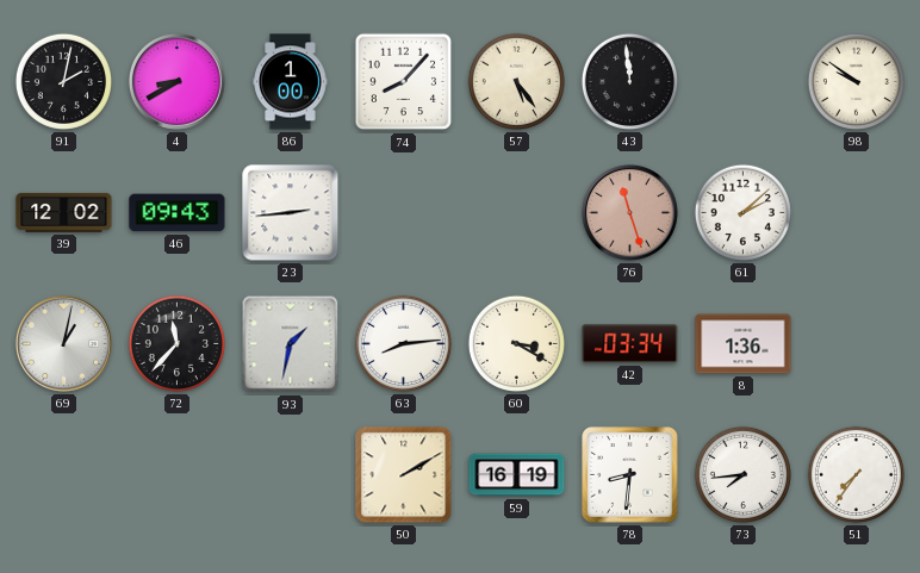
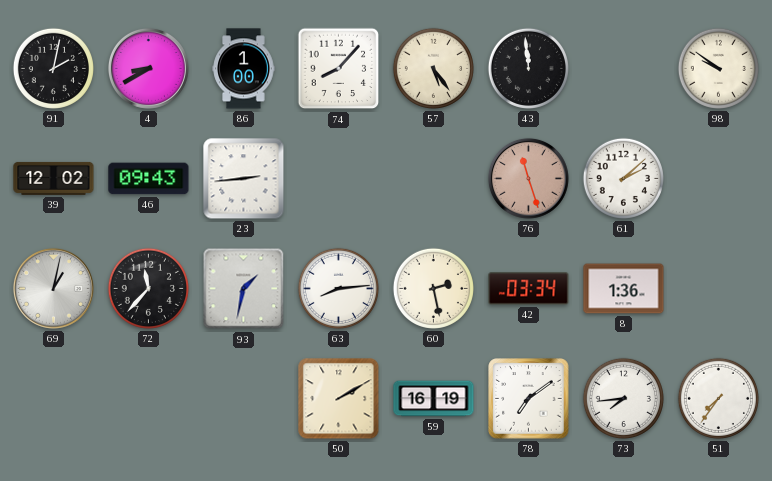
60: 3:20 -> 2:28 (433, 288)
78: 8:31 -> 7:09 (529, 399)
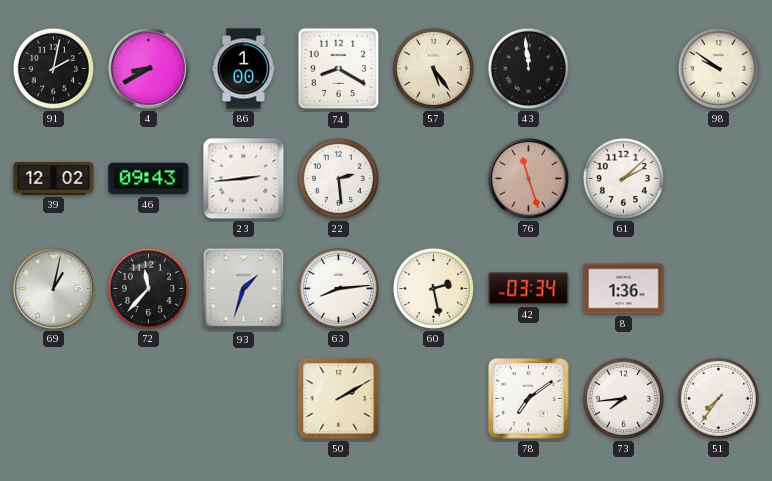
74: 8:07 -> 8:20 (339, 69)
22: none -> 2:29 (338, 178)
93: 1:32 -> 1:33 (244, 289)
59: 16:19 -> none (434, 399)
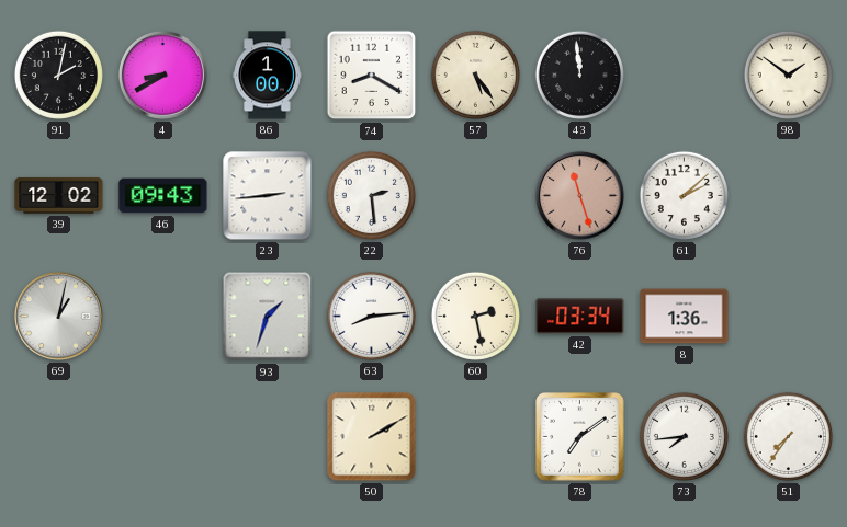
98: 9:51 -> 1:51 (788, 75)
72: 11:37 -> none (148, 288)
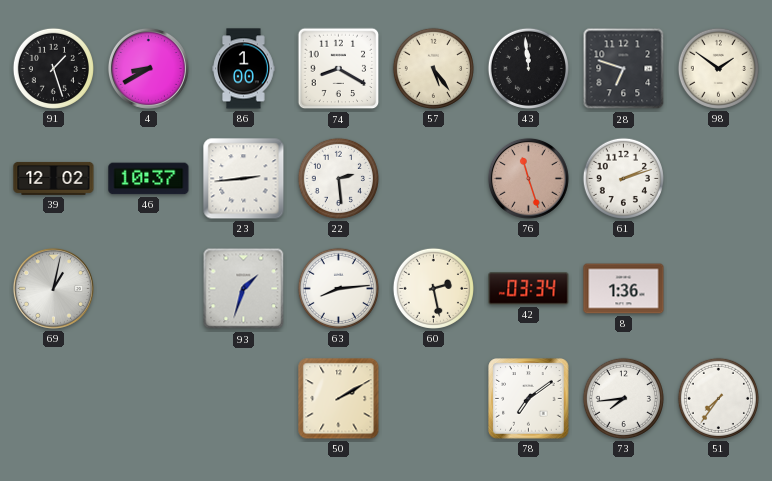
91: 2:02 -> 1:27 (53, 68)
28: none -> 6:48 (624, 69)
46: 09:43 -> 10:37 (149, 179)
61: 2:08 -> 2:12 (623, 178)
